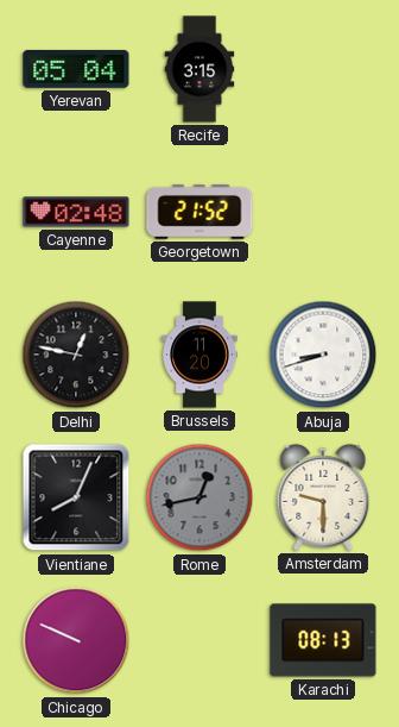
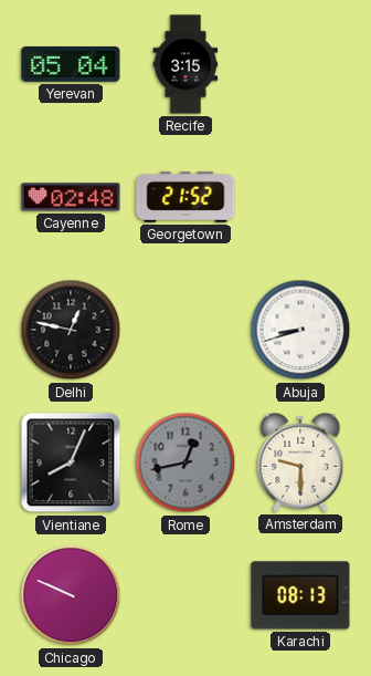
Brussels: 11:20 -> none (199, 355)
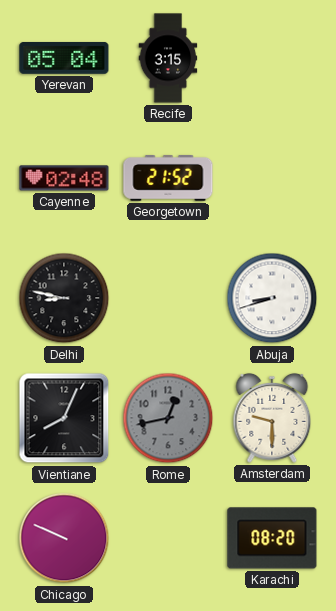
Delhi: 12:47 -> 8:47 (64, 298)
Karachi: 08:13 -> 08:20 (272, 538)
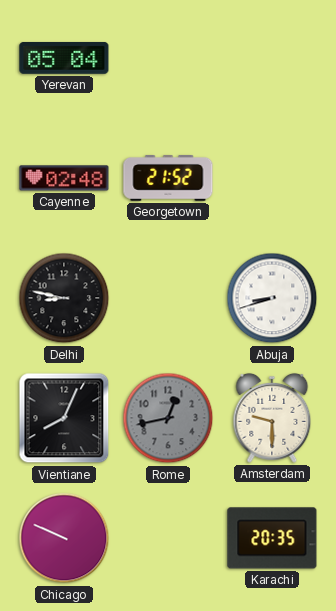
Recife: 3:15 -> none (168, 58)
Karachi: 08:20 -> 20:35 (272, 538)
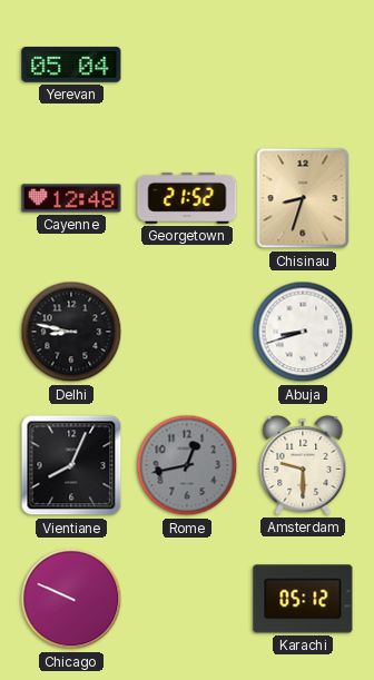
Cayenne: 02:48 -> 12:48 (71, 198)
Chisinau: none -> 8:33 (303, 198)
Karachi: 20:35 -> 05:12 (303, 599)
